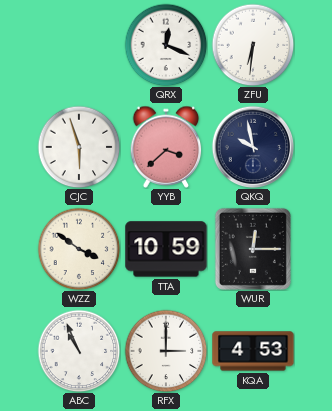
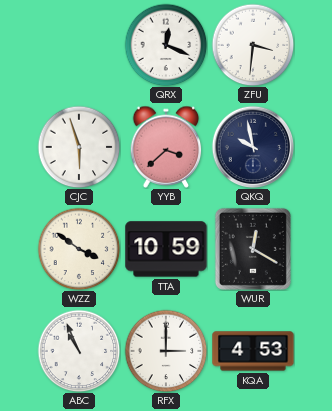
ZFU: 6:31 -> 3:31 (253, 45)
WUR: 12:15 -> 12:20 (253, 249)
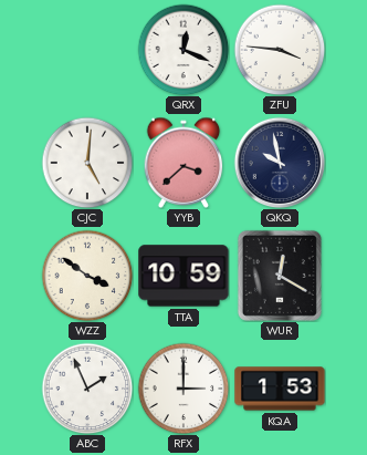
ZFU: 3:31 -> 3:46 (280, 50)
CJC: 5:57 -> 5:01 (87, 163)
ABC: 10:56 -> 1:56 (87, 389)
KQA: 4:53 -> 1:53 (280, 389)
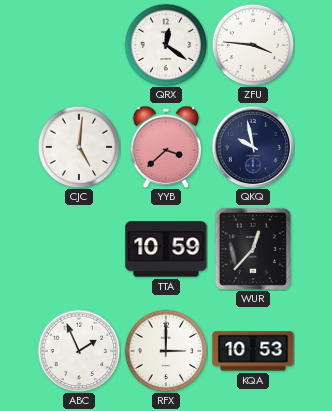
QRX: 12:19 -> 12:21 (166, 45)
WZZ: 3:51 -> none (87, 276)
WUR: 12:20 -> 12:37 (253, 249)
KQA: 1:53 -> 10:53 (253, 351)
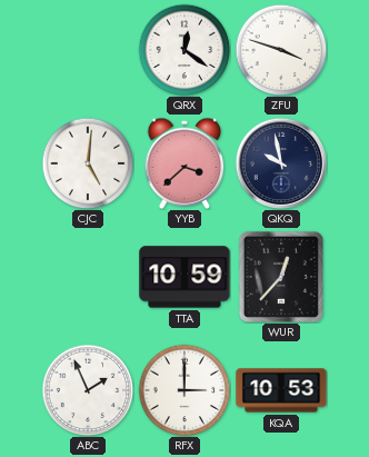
ZFU: 3:46 -> 3:48 (281, 50)
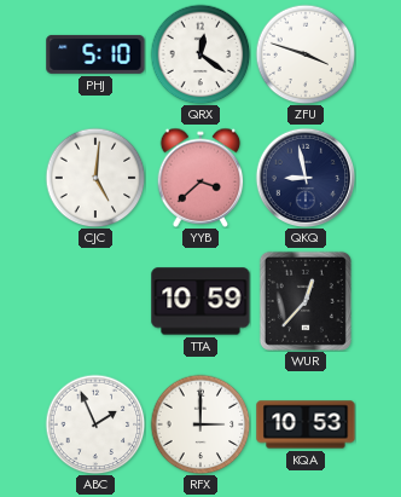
PHJ: none -> 5:10 (95, 54)
QKQ: 9:58 -> 8:58 (306, 178)
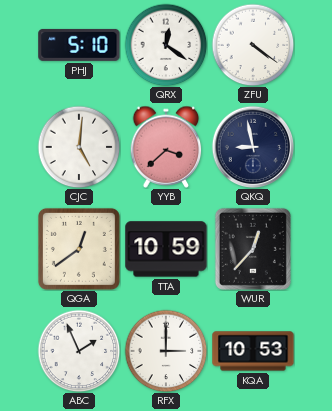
ZFU: 3:48 -> 4:21 (253, 45)
QGA: none -> 12:39 (79, 249)
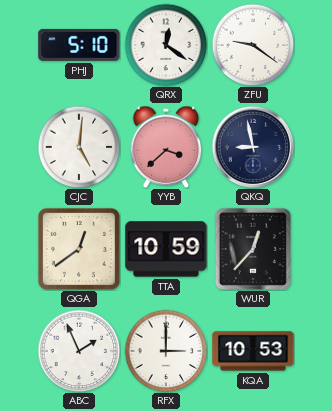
ZFU: 4:21 -> 9:21 (253, 45)
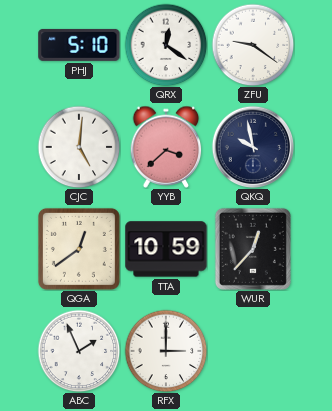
QKQ: 8:58 -> 9:58 (253, 147)
KQA: 10:53 -> none (253, 351)
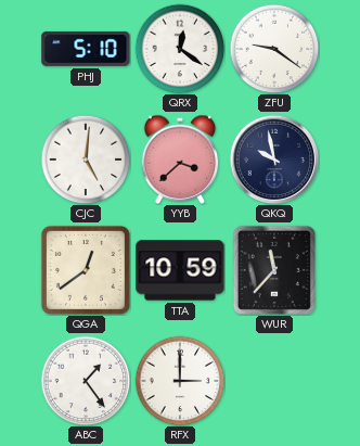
WUR: 12:37 -> 11:37 (274, 270)
ABC: 1:56 -> 1:24 (86, 381)
